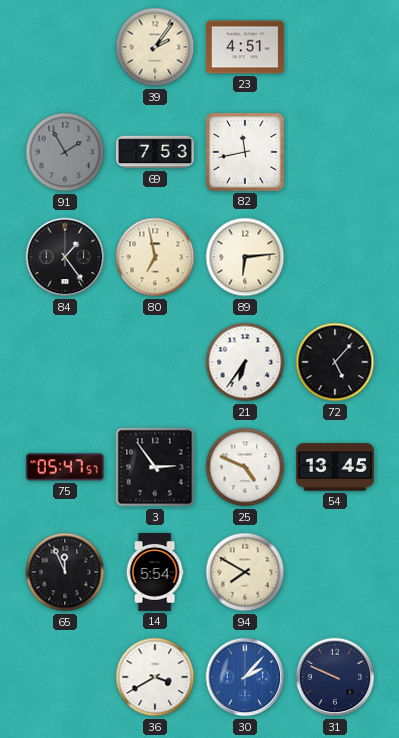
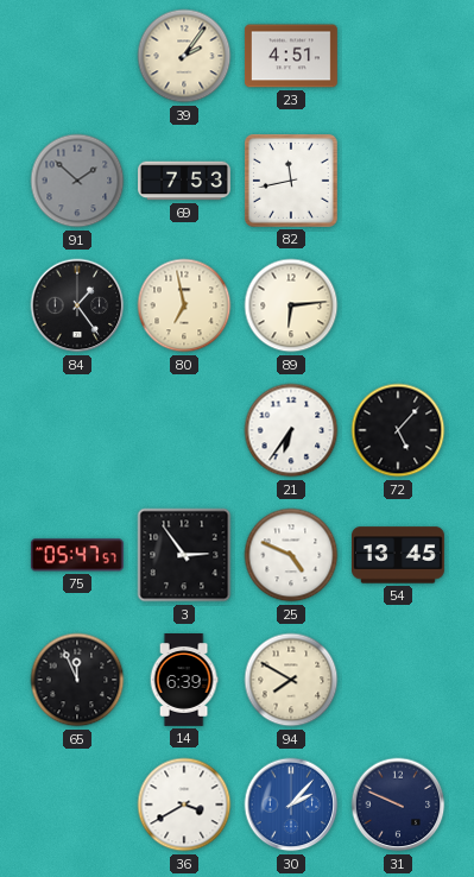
91: 1:55 -> 1:52 (77, 181)
14: 5:54 -> 6:39 (184, 681)
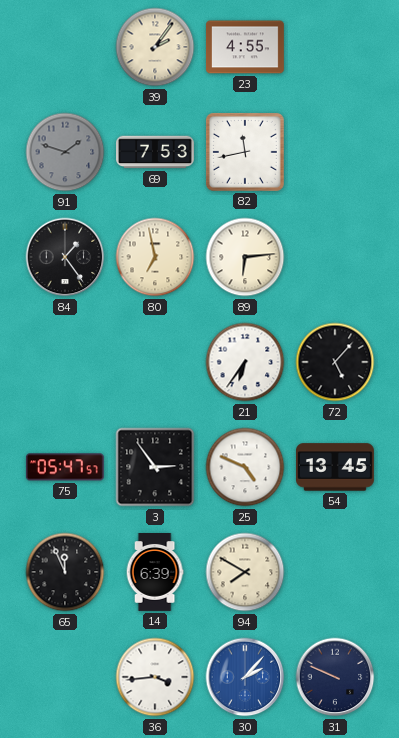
23: 4:51 -> 4:55 (245, 47)
91: 1:52 -> 1:48 (65, 152)
36: 3:40 -> 3:44 (155, 677)
